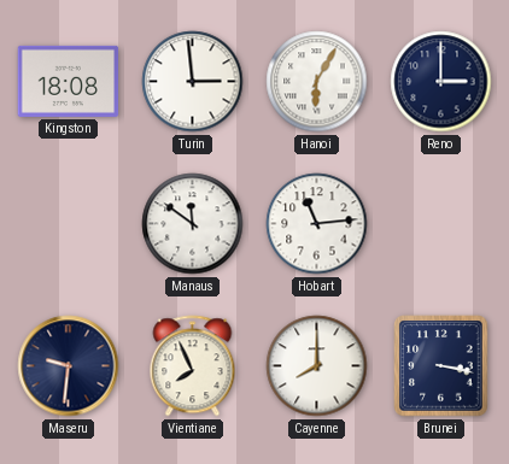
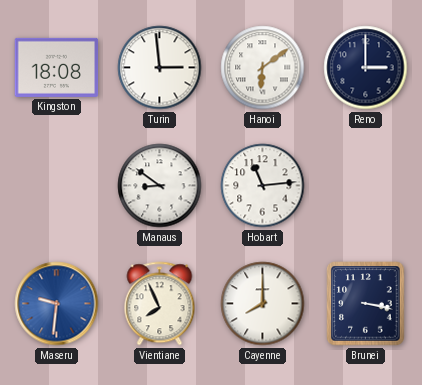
Hanoi: 6:05 -> 6:09 (263, 68)
Manaus: 11:51 -> 8:51 (160, 186)
Maseru dial: navy -> blue (57, 304)
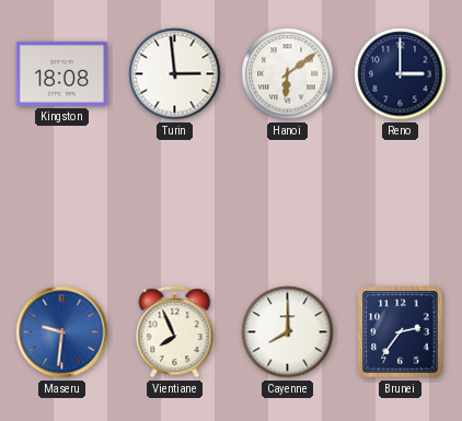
Manaus: 8:51 -> none (160, 186)
Hobart: 11:14 -> none (263, 186)
Brunei: 3:17 -> 2:36 (401, 332)
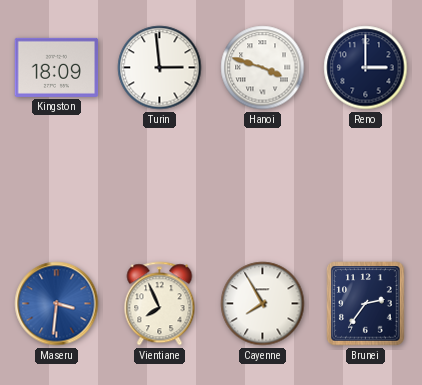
Kingston: 18:08 -> 18:09 (57, 67)
Hanoi: 6:09 -> 3:48 (263, 68)
Maseru: 9:31 -> 3:31 (57, 304)
Cayenne: 8:00 -> 7:55 (263, 304)
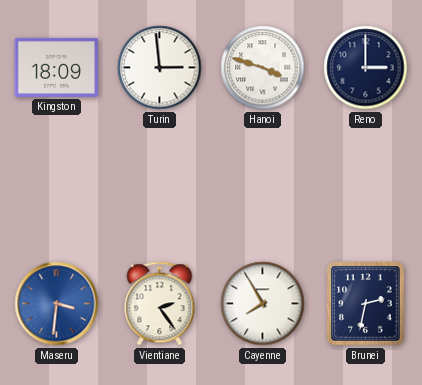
Vientiane: 7:56 -> 2:24 (160, 304)
Brunei: 2:36 -> 2:32 (366, 304)
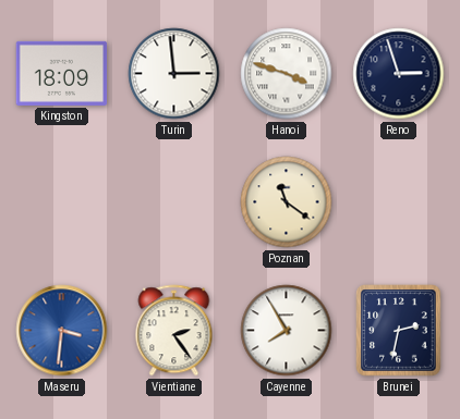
Reno: 3:00 -> 2:57 (399, 74)
Poznan: none -> 11:21 (287, 202)
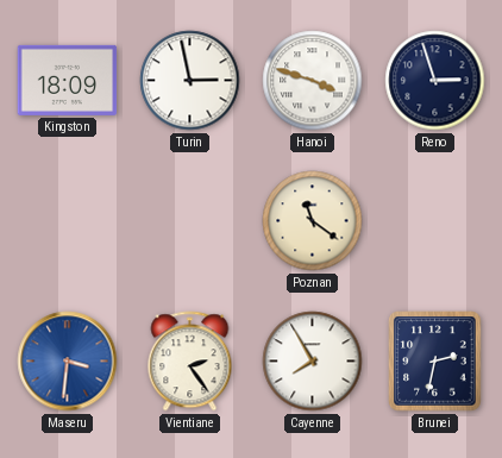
Turin: 2:59 -> 2:58 (190, 81)
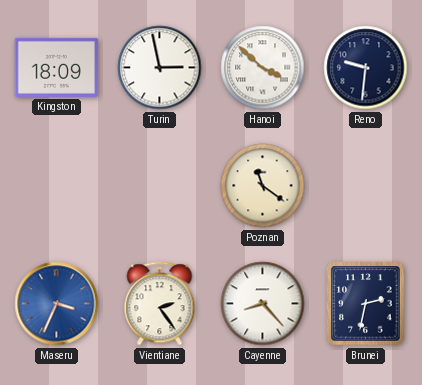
Hanoi: 3:48 -> 3:52 (263, 68)
Reno: 2:57 -> 9:31 (366, 68)
Maseru: 3:31 -> 3:34 (57, 304)
Cayenne: 7:55 -> 8:23 (263, 304)
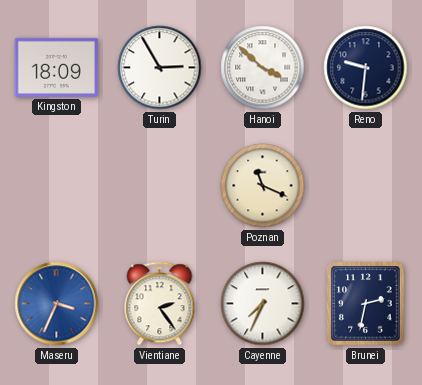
Turin: 2:58 -> 2:55 (160, 68)
Poznan: 11:21 -> 11:19 (263, 186)
Cayenne: 8:23 -> 7:34 (263, 304)
